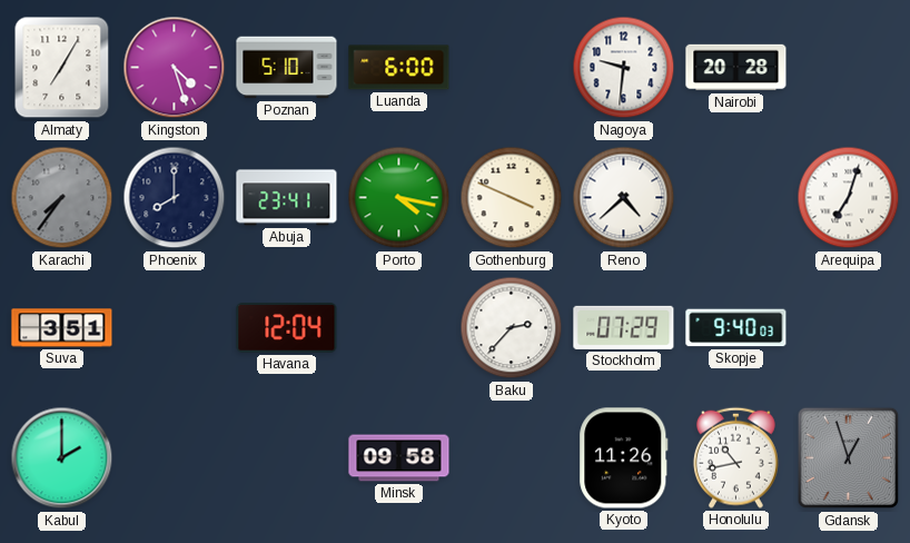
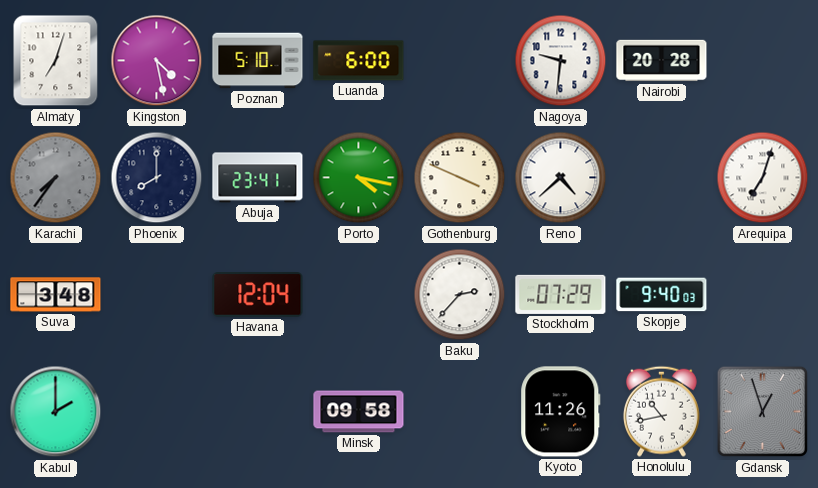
Almaty: 7:05 -> 7:03 (56, 61)
Kingston: 4:27 -> 4:28 (157, 61)
Suva: 3:51 -> 3:48 (56, 295)
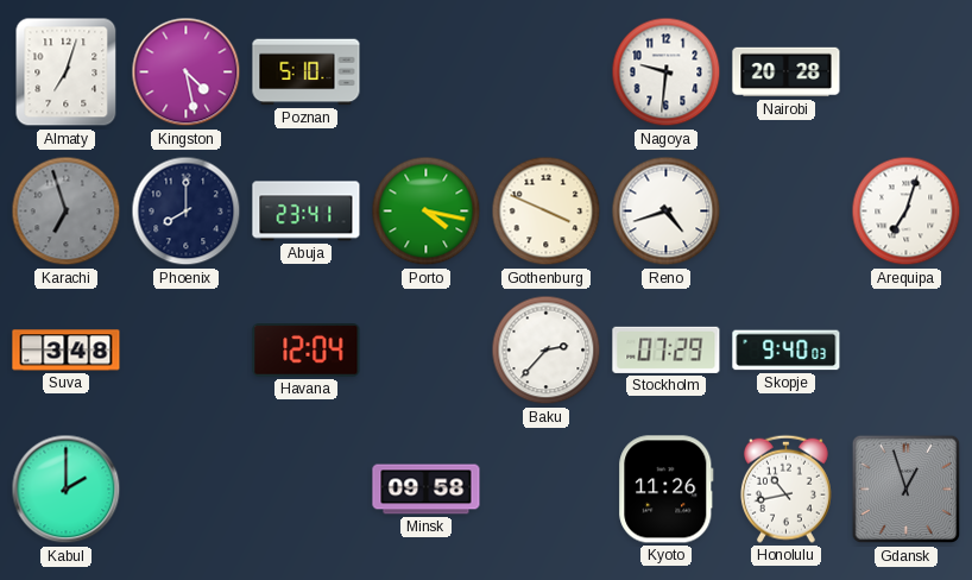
Luanda: 6:00 -> none (359, 61)
Karachi: 7:36 -> 6:57 (67, 212)
Reno: 4:38 -> 4:42 (667, 212)
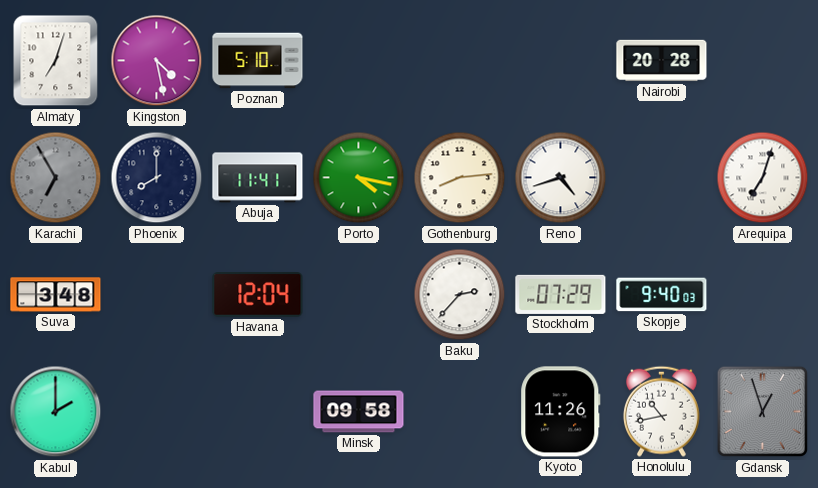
Nagoya: 9:31 -> none (667, 72)
Karachi: 6:57 -> 6:55 (56, 178)
Abuja: 23:41 -> 11:41 (258, 178)
Gothenburg: 3:49 -> 8:14 (460, 178)
